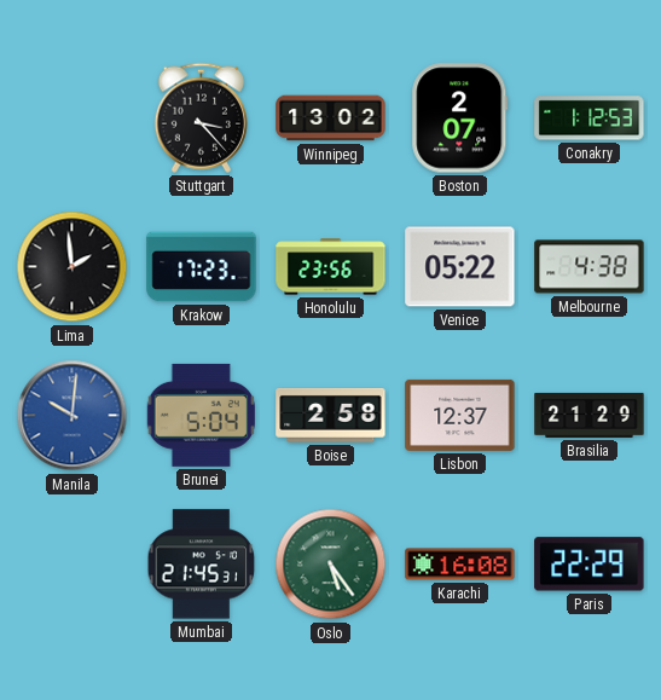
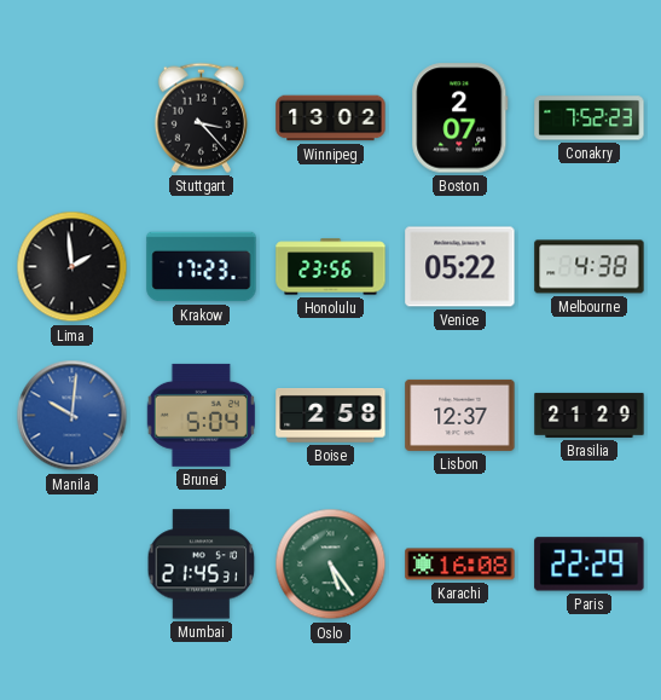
Conakry: 1:12 -> 7:52 (590, 118)
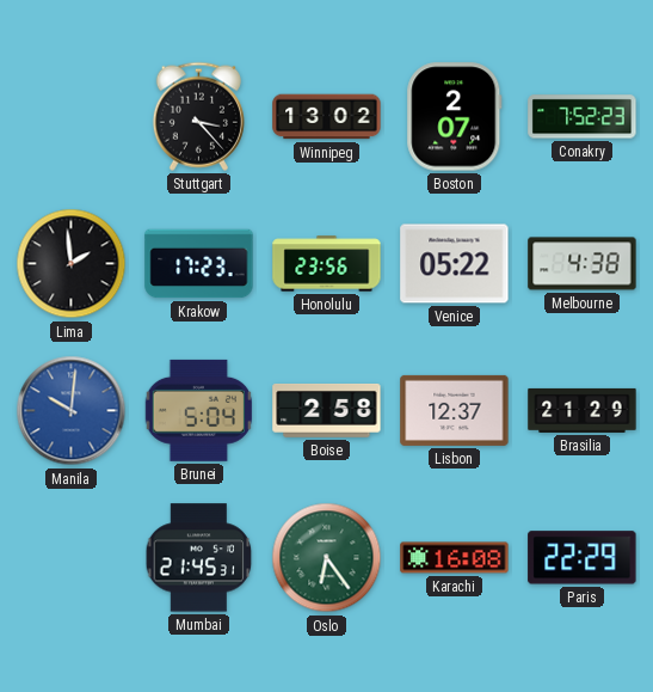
Oslo: 5:24 -> 6:24 (327, 558)
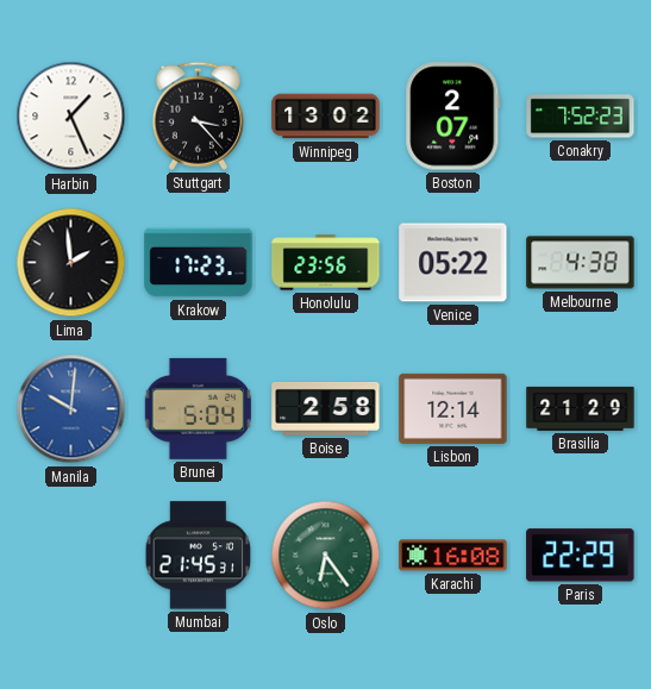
Harbin: none -> 1:26 (71, 117)
Lisbon: 12:37 -> 12:14 (453, 408)
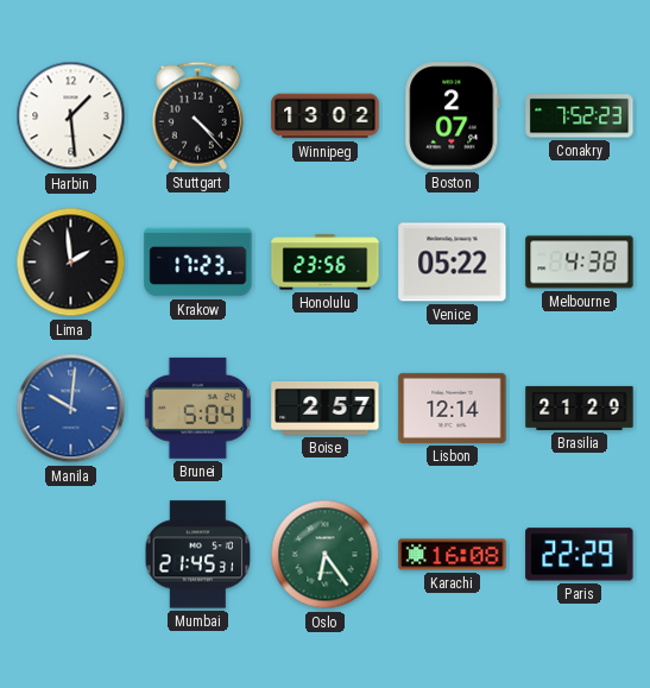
Harbin: 1:26 -> 1:29 (71, 116)
Stuttgart: 3:23 -> 4:23 (197, 115)
Boise: 2:58 -> 2:57 (326, 409)
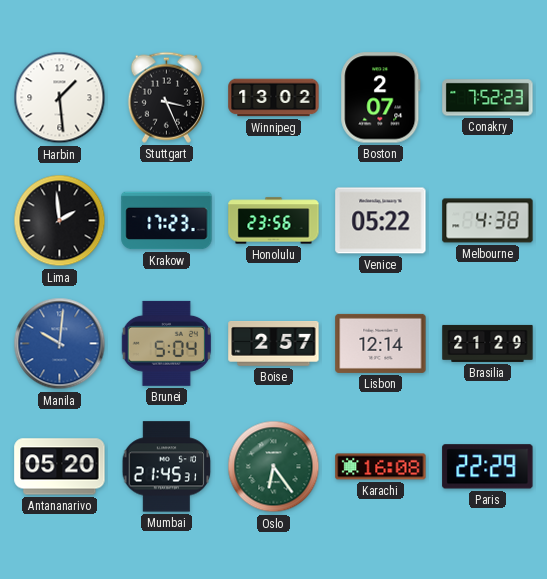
Stuttgart: 4:23 -> 3:26 (166, 97)
Antananarivo: none -> 05:20 (60, 467)
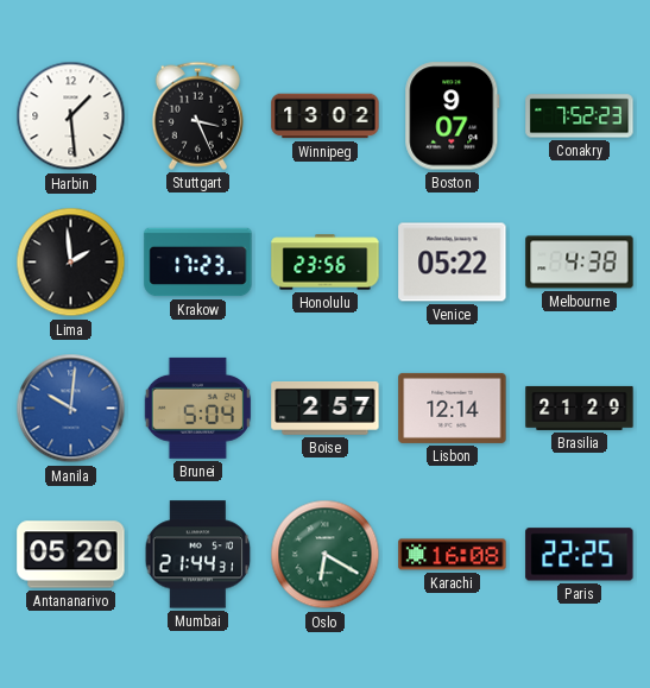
Boston: 2:07 -> 9:07 (453, 116)
Mumbai: 21:45 -> 21:44 (198, 555)
Oslo: 6:24 -> 6:20 (326, 555)
Paris: 22:29 -> 22:25 (580, 555)
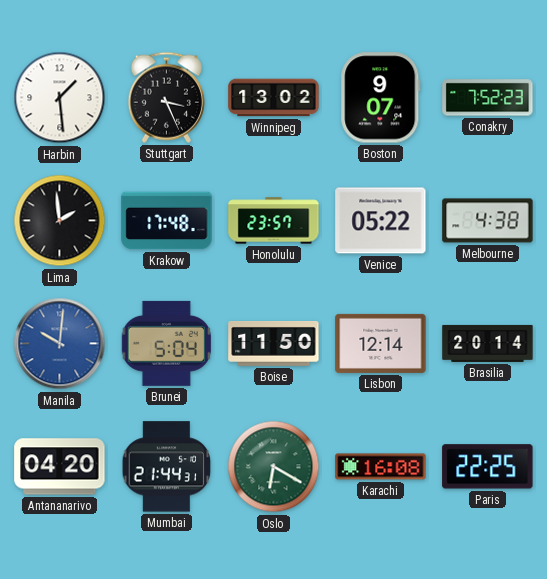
Krakow: 17:23 -> 17:48 (167, 221)
Honolulu: 23:56 -> 23:57 (274, 221)
Boise: 2:57 -> 11:50 (274, 344)
Brasilia: 21:29 -> 20:14 (488, 343)
Antananarivo: 05:20 -> 04:20 (60, 467)
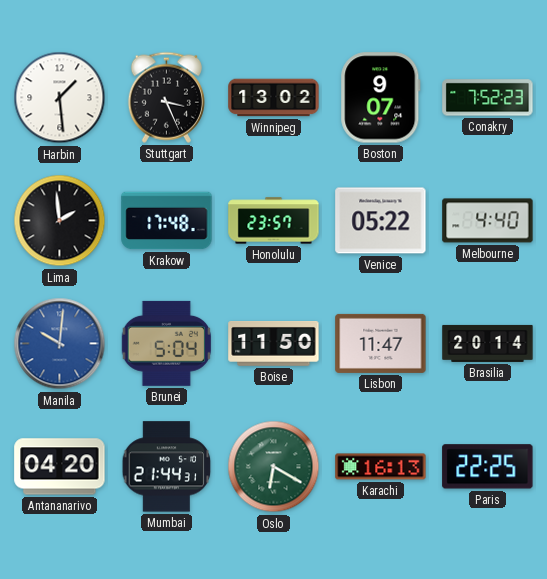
Melbourne: 4:38 -> 4:40 (488, 221)
Lisbon: 12:14 -> 11:47 (381, 343)
Karachi: 16:08 -> 16:13 (381, 467)
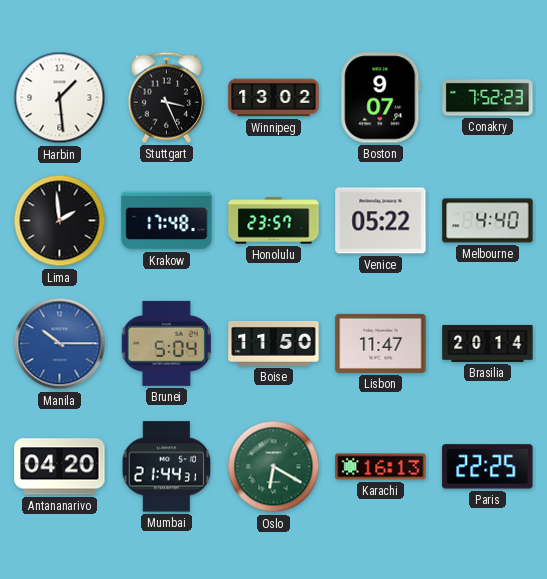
Manila: 10:01 -> 10:15 (60, 344)
